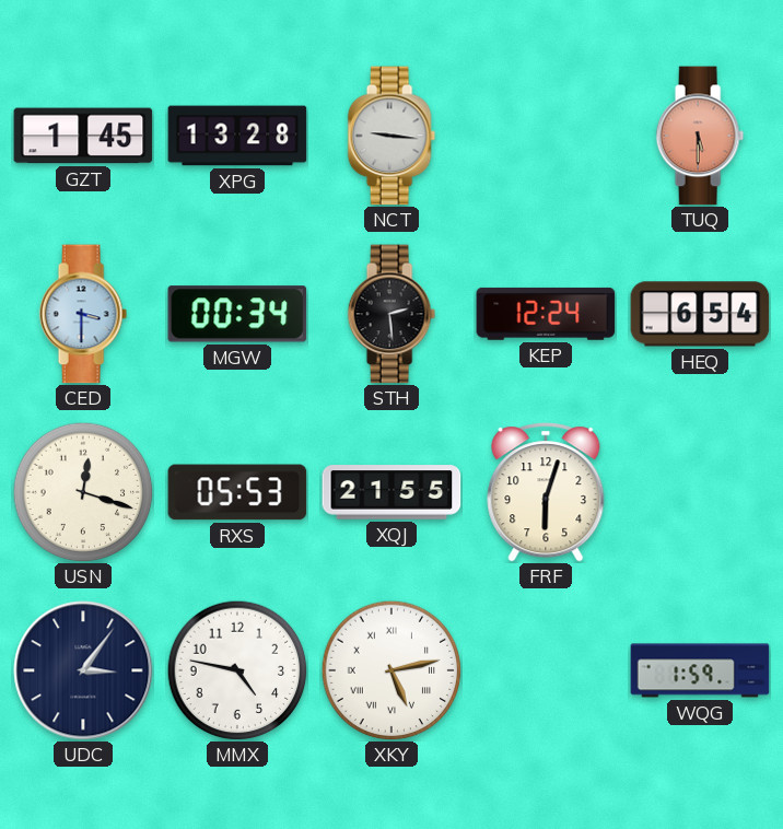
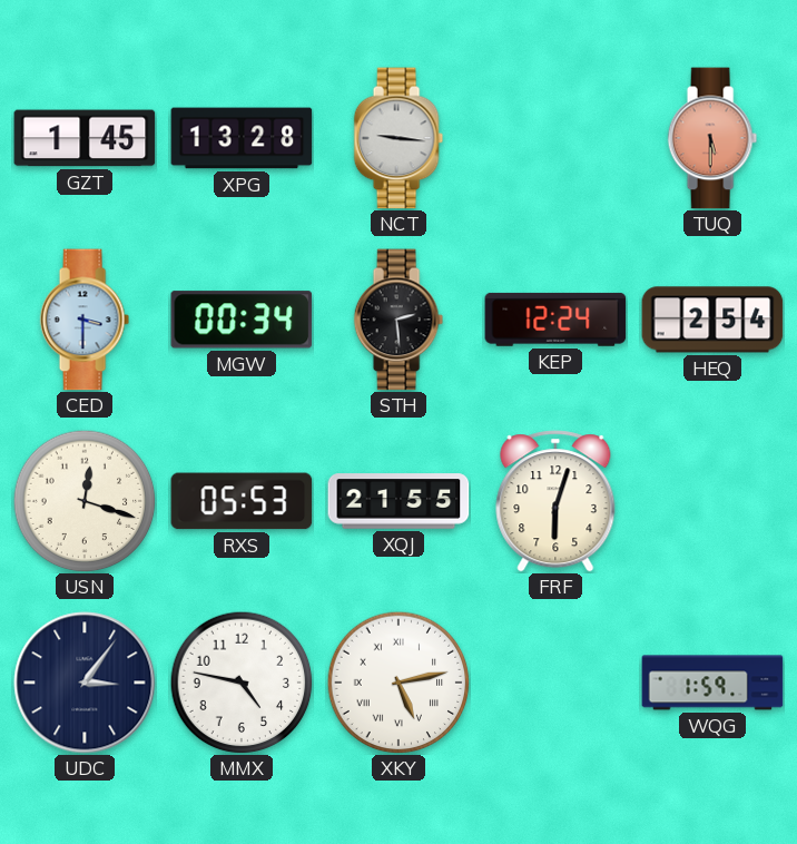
HEQ: 6:54 -> 2:54 (712, 320)
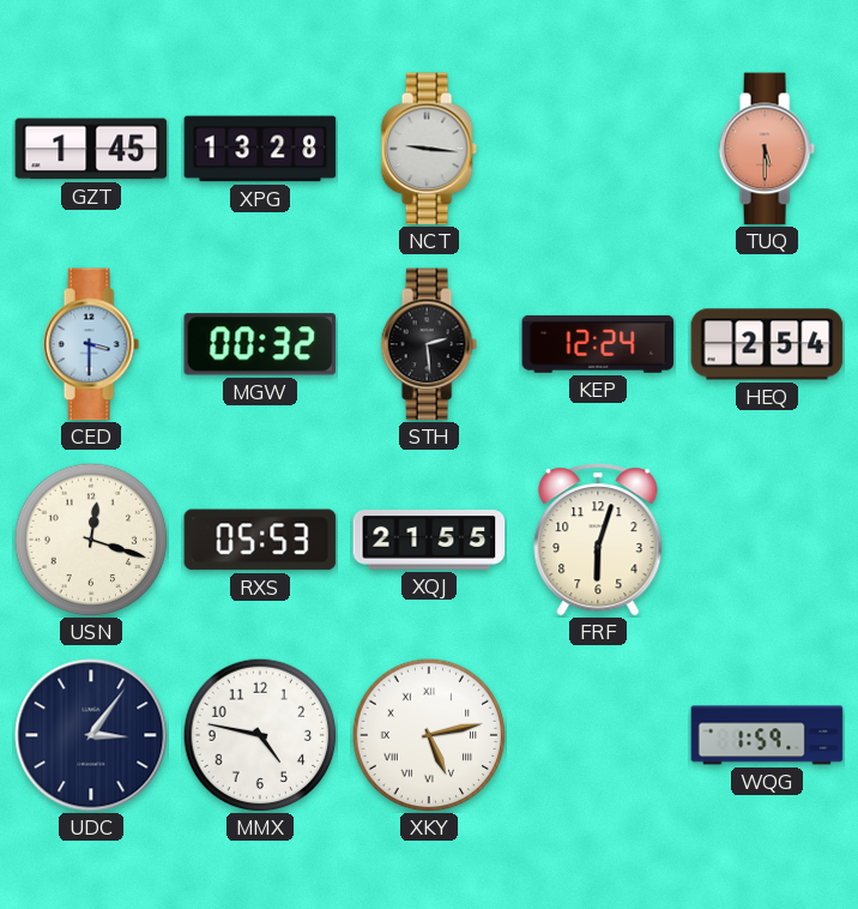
MGW: 00:34 -> 00:32 (260, 344)
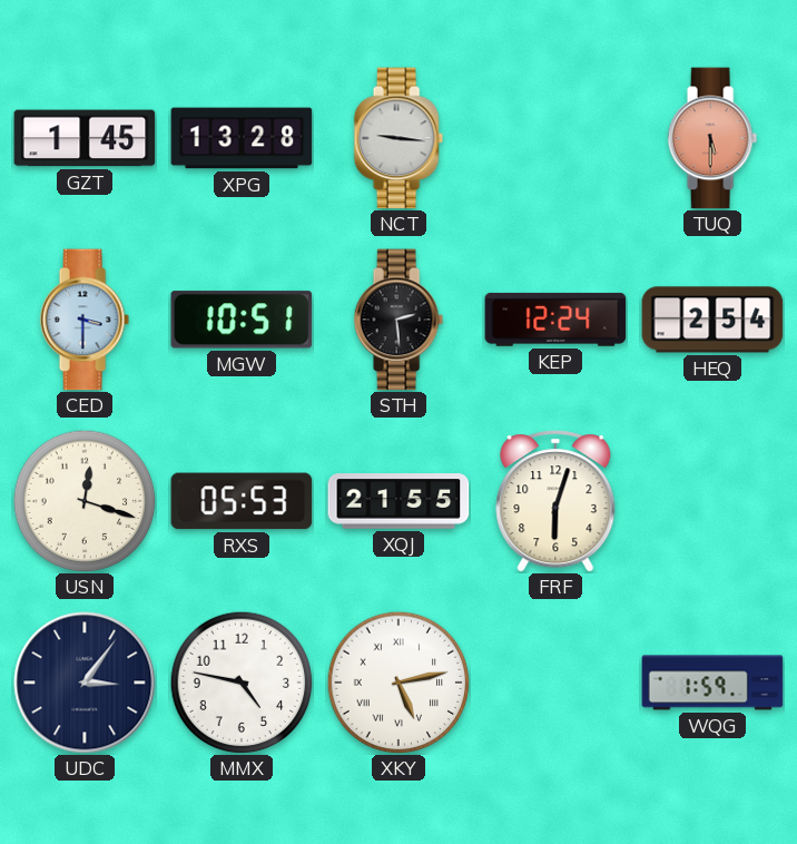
MGW: 00:32 -> 10:51 (242, 320)
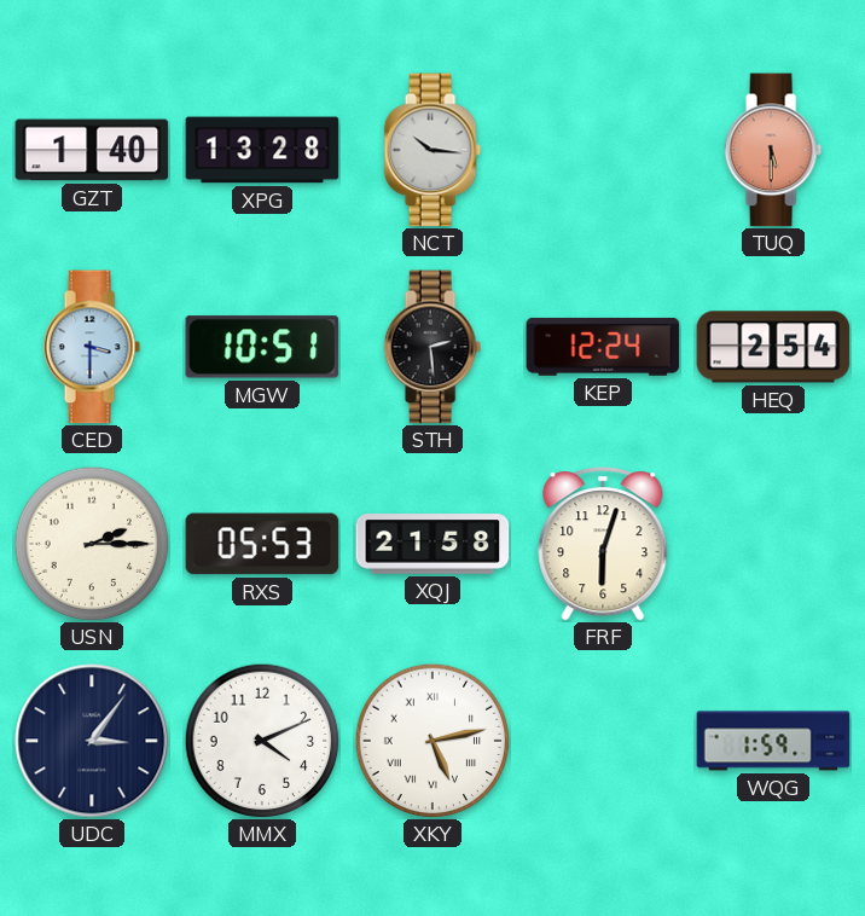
GZT: 1:45 -> 1:40 (92, 150)
NCT: 9:16 -> 10:16 (432, 150)
USN: 12:18 -> 2:15 (92, 544)
XQJ: 21:55 -> 21:58 (432, 544)
MMX: 4:47 -> 4:11 (262, 741)
